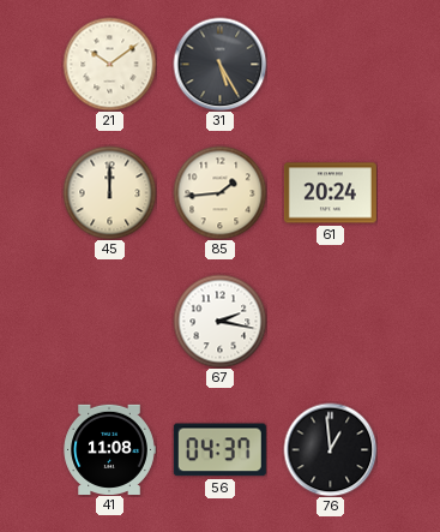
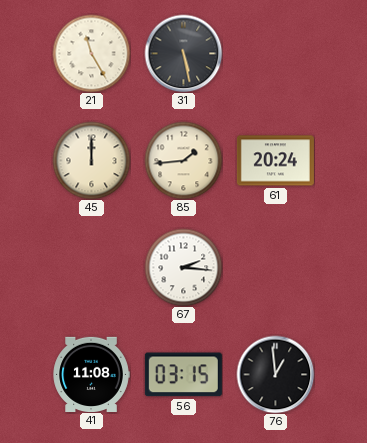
21: 10:09 -> 11:25 (91, 53)
31: 5:25 -> 5:28 (183, 53)
67: 2:17 -> 2:16 (183, 267)
56: 04:37 -> 03:15 (183, 375)
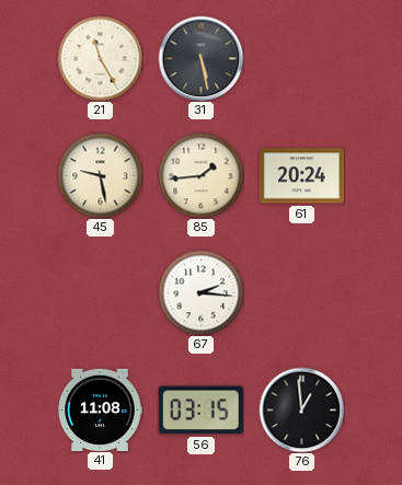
45: 12:00 -> 9:28 (100, 175)
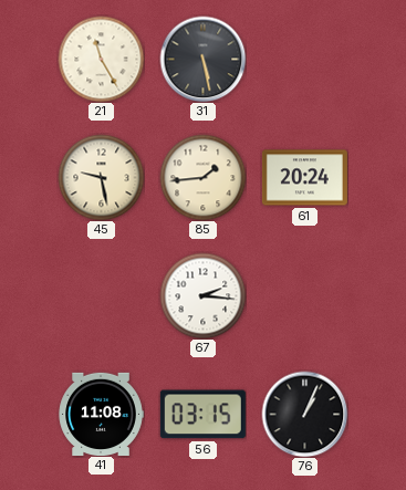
76: 12:59 -> 1:04 (304, 414)
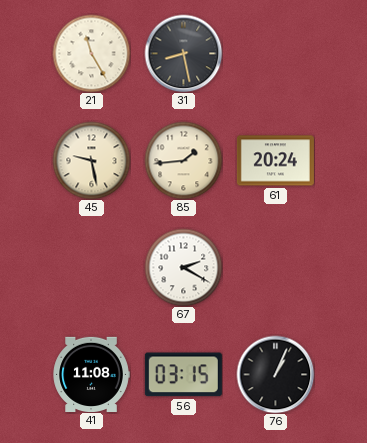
31: 5:28 -> 8:28 (183, 53)
67: 2:16 -> 2:20 (183, 267)
